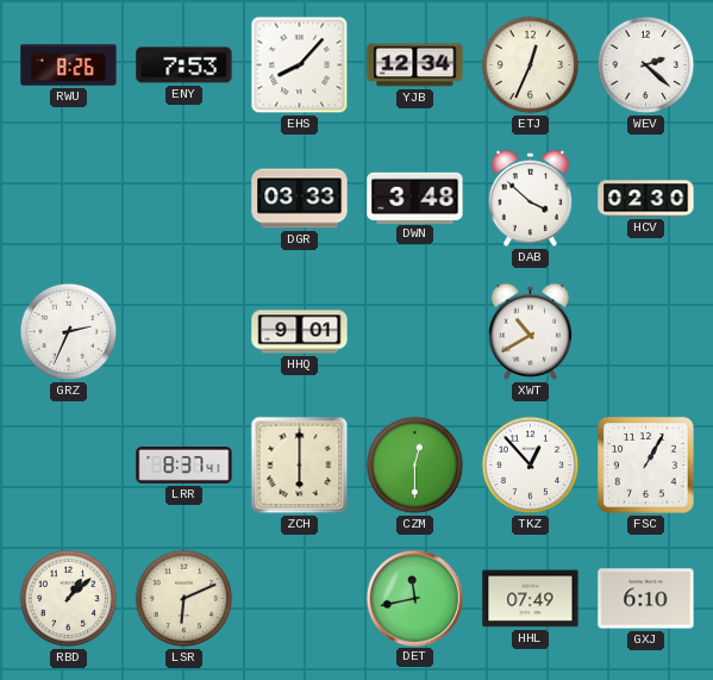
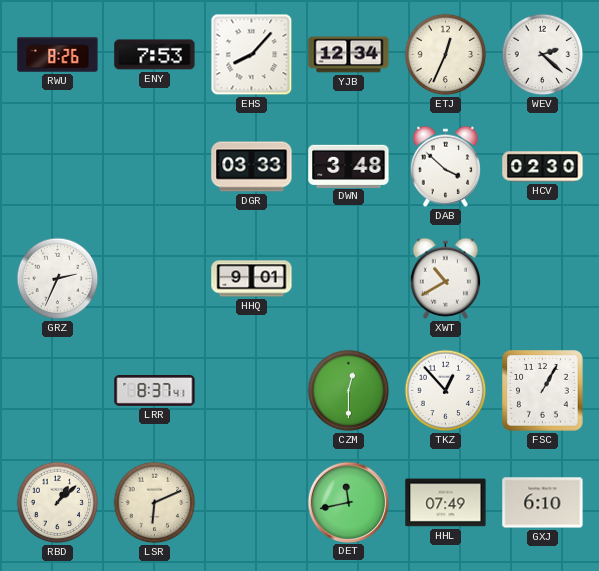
ZCH: 6:00 -> none (300, 466)
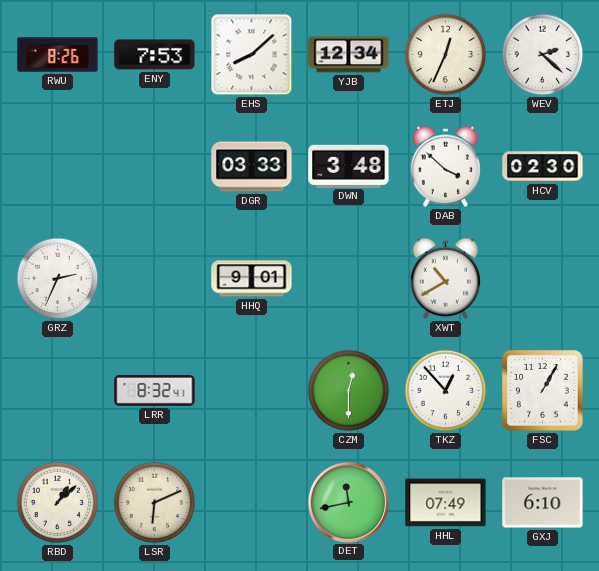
EHS: 8:07 -> 8:08 (252, 55)
LRR: 8:37 -> 8:32 (155, 391)
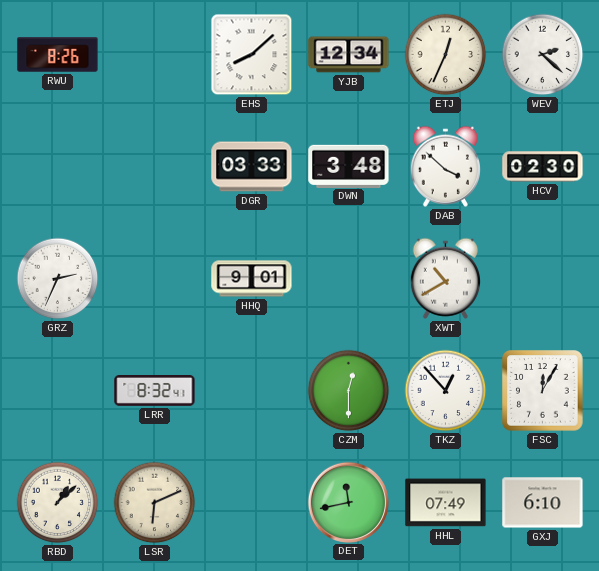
ENY: 7:53 -> none (155, 55)
FSC: 1:05 -> 12:05 (543, 391)
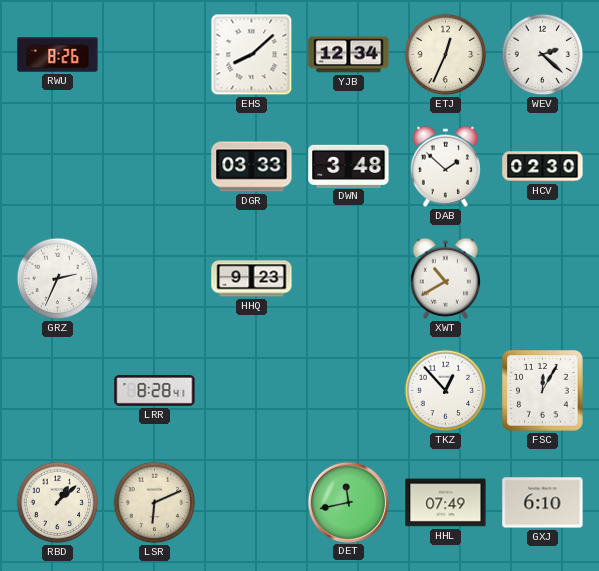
DAB: 3:52 -> 1:52 (445, 166)
HHQ: 9:01 -> 9:23 (252, 279)
LRR: 8:32 -> 8:28 (155, 391)
CZM: 12:30 -> none (349, 391)
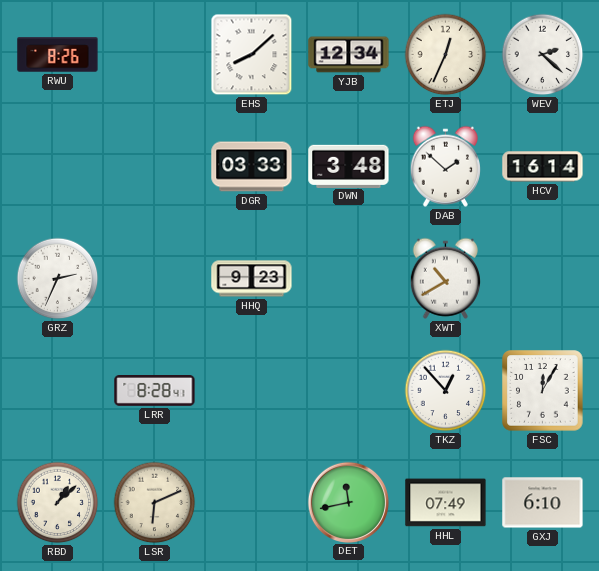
HCV: 02:30 -> 16:14 (543, 167)
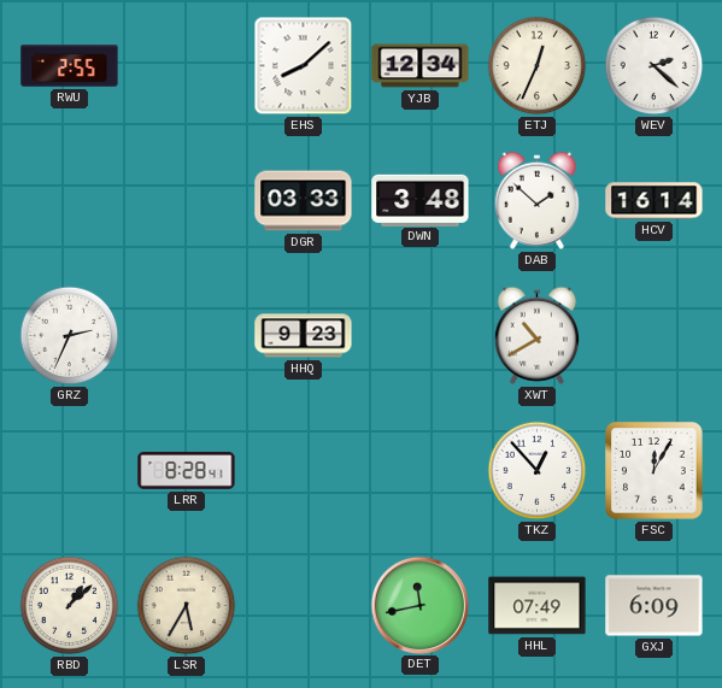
RWU: 8:26 -> 2:55 (70, 66)
LSR: 6:11 -> 5:35 (187, 606)
GXJ: 6:10 -> 6:09 (655, 606)
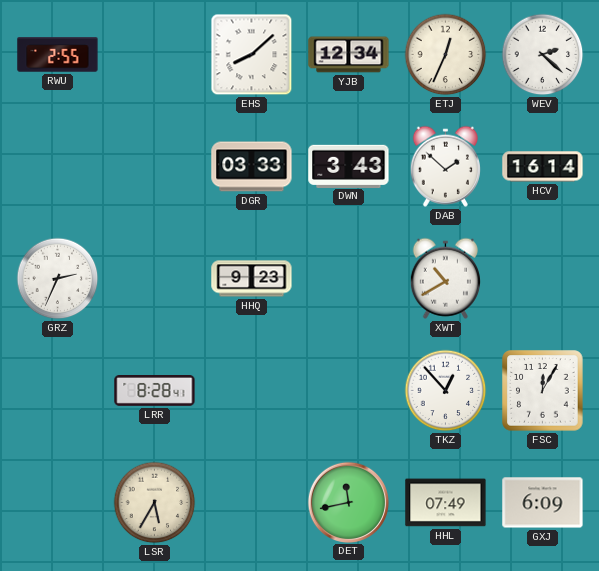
DWN: 3:48 -> 3:43 (349, 166)
RBD: 1:08 -> none (70, 606)
